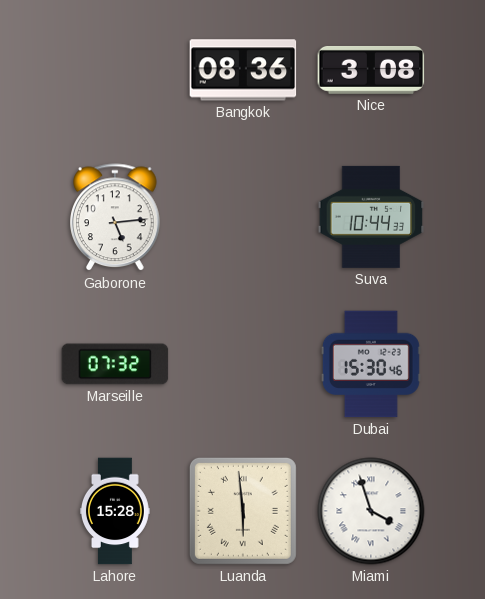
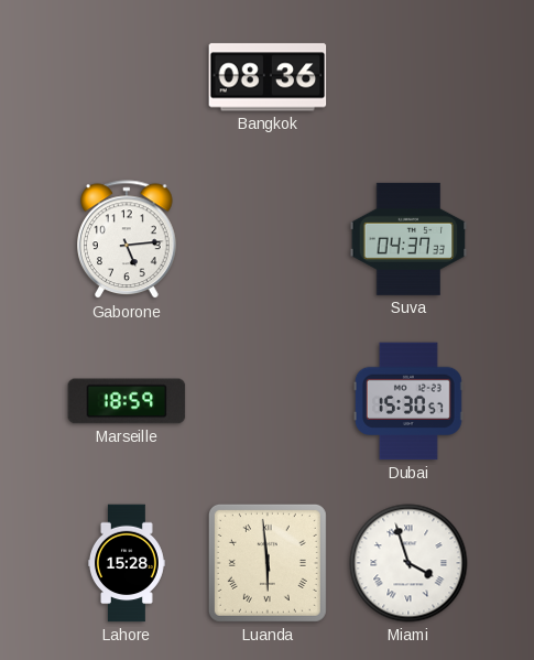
Nice: 3:08 -> none (371, 70)
Suva: 10:44 -> 04:37 (408, 239)
Marseille: 07:32 -> 18:59 (127, 401)
Dubai: 15:30:46 -> 15:30:57 (408, 401)
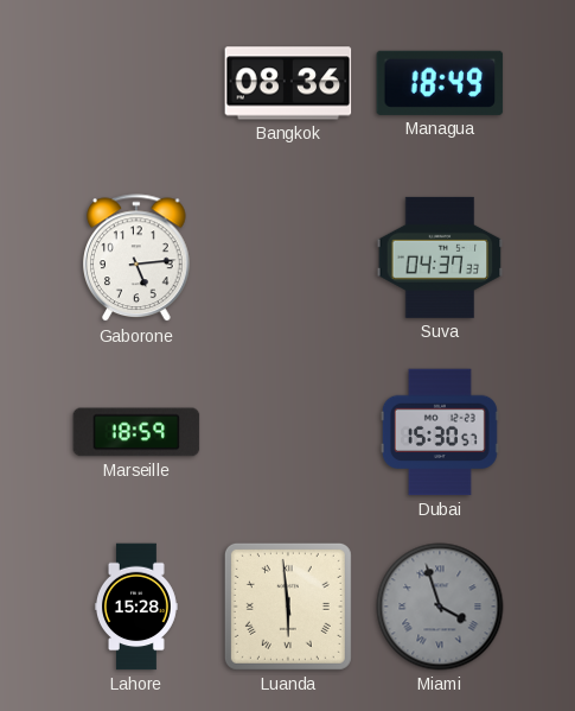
Managua: none -> 18:49 (440, 83)
Miami dial: white -> grey (440, 607)
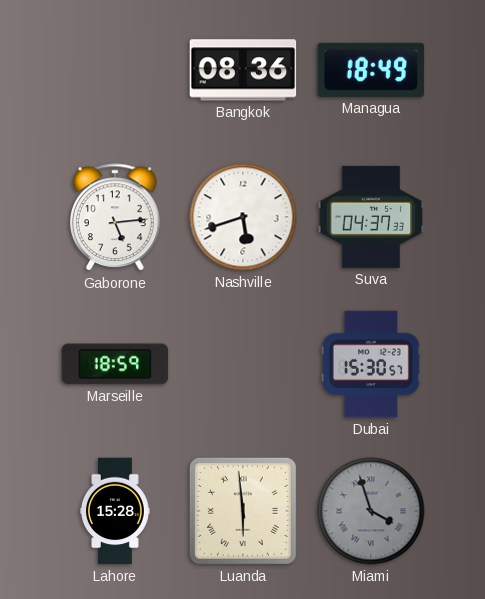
Nashville: none -> 5:42 (243, 217)
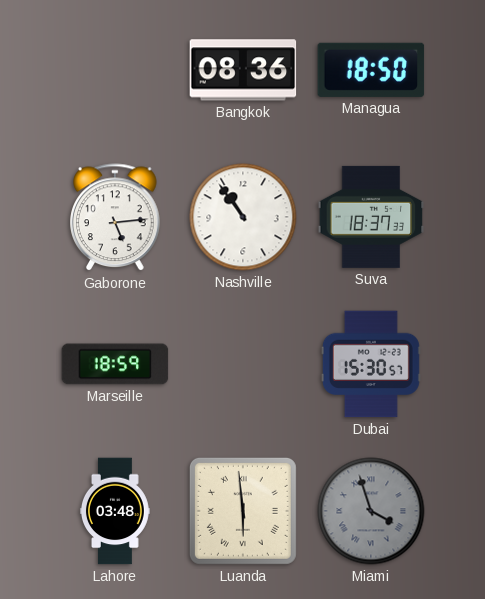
Managua: 18:49 -> 18:50 (371, 70)
Nashville: 5:42 -> 10:54 (243, 217)
Suva: 04:37 -> 18:37 (371, 217)
Lahore: 15:28 -> 03:48 (115, 511)
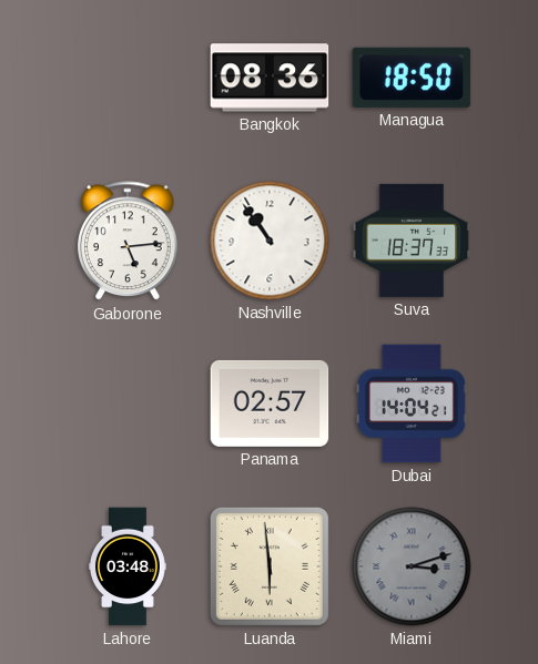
Marseille: 18:59 -> none (115, 364)
Panama: none -> 02:57 (270, 403)
Dubai: 15:30 -> 14:04 (412, 403)
Miami: 3:57 -> 3:12 (412, 566)
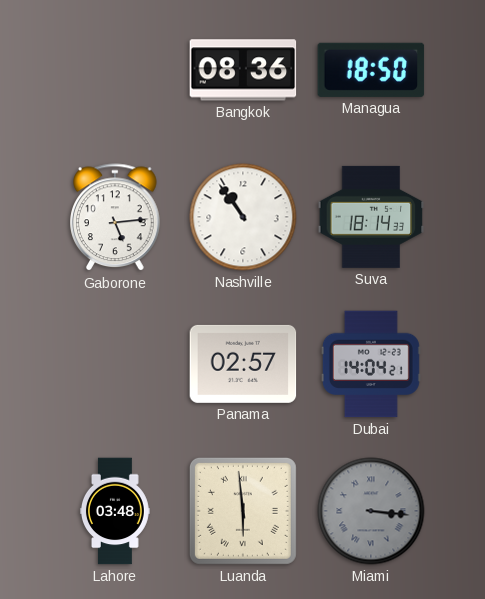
Suva: 18:37 -> 18:14 (371, 217)
Miami: 3:12 -> 3:16 (371, 511)
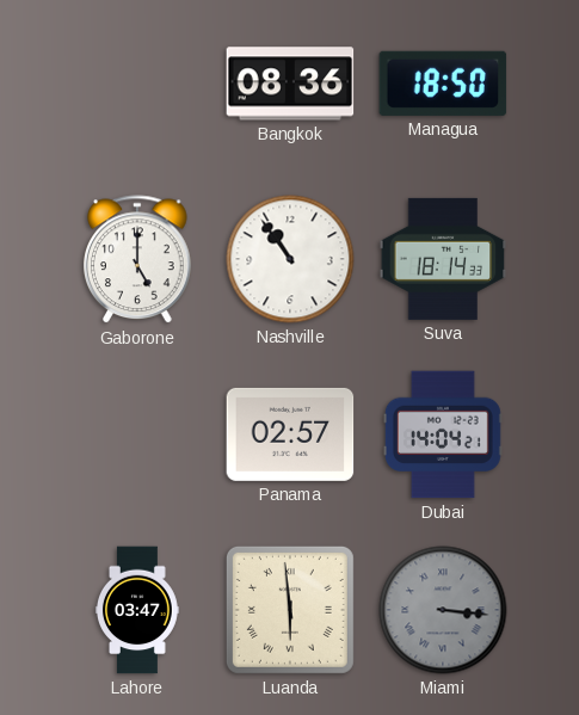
Gaborone: 5:14 -> 5:00 (137, 260)
Lahore: 03:48 -> 03:47 (137, 610)
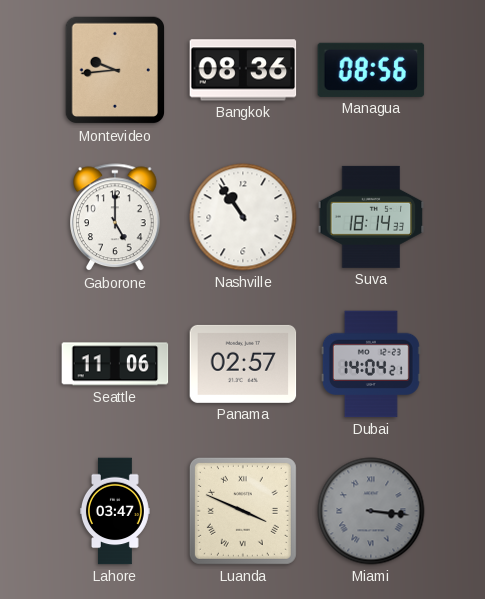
Montevideo: none -> 9:44 (114, 70)
Managua: 18:50 -> 08:56 (371, 70)
Seattle: none -> 11:06 (115, 364)
Luanda: 5:59 -> 3:49 (243, 511)
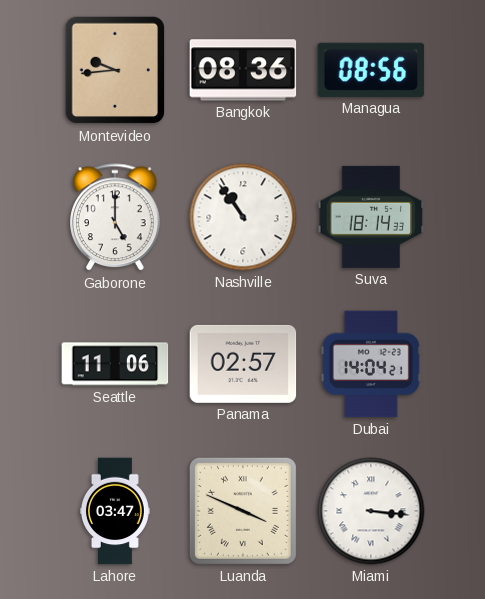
Miami dial: grey -> white (371, 511)
